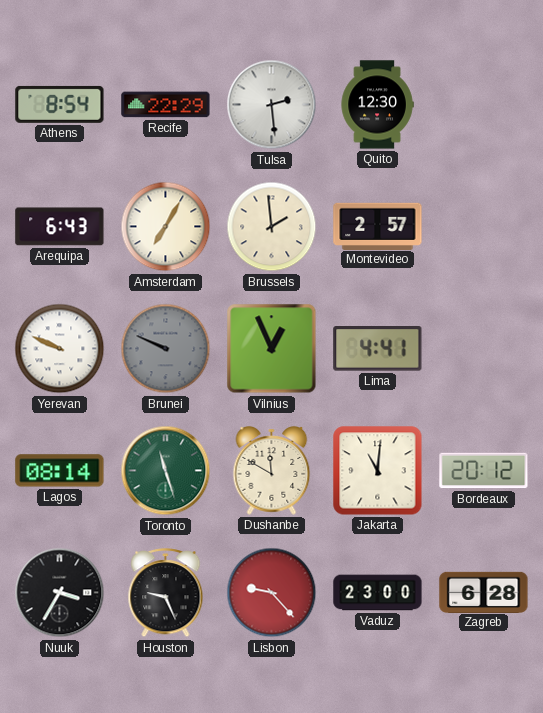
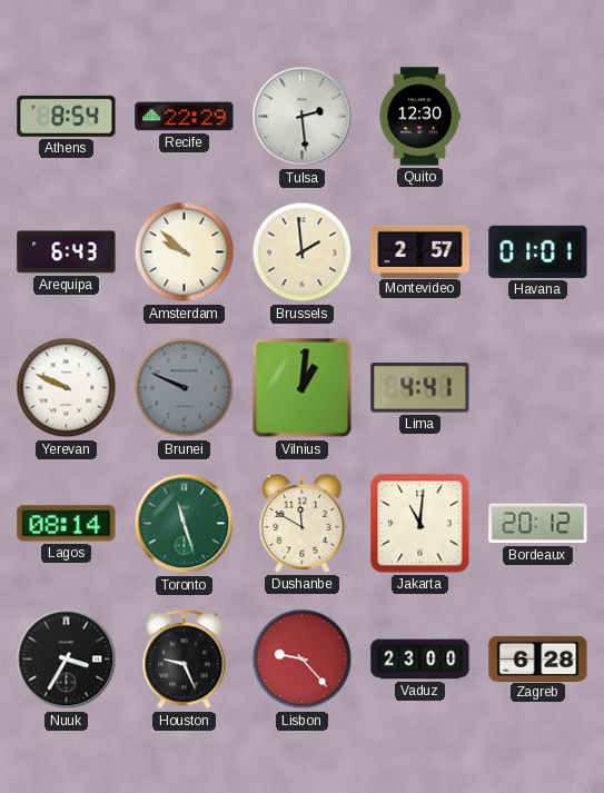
Amsterdam: 7:05 -> 9:52 (185, 252)
Havana: none -> 01:01 (538, 251)
Vilnius: 12:56 -> 1:01 (303, 388)
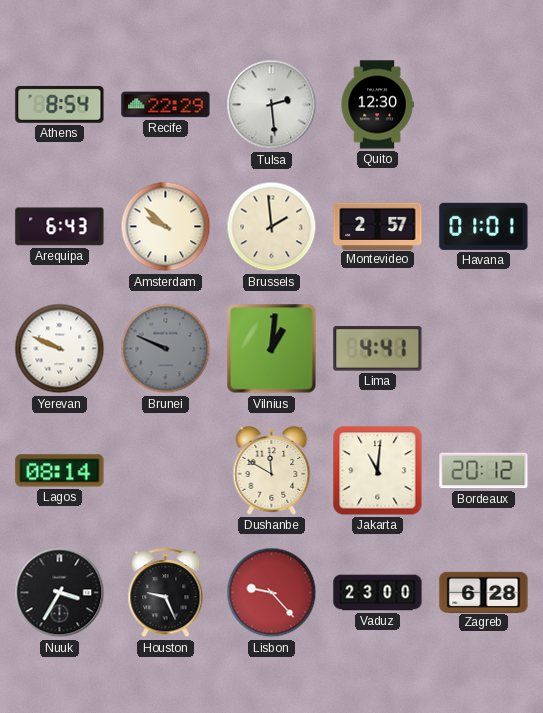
Toronto: 11:27 -> none (185, 524)
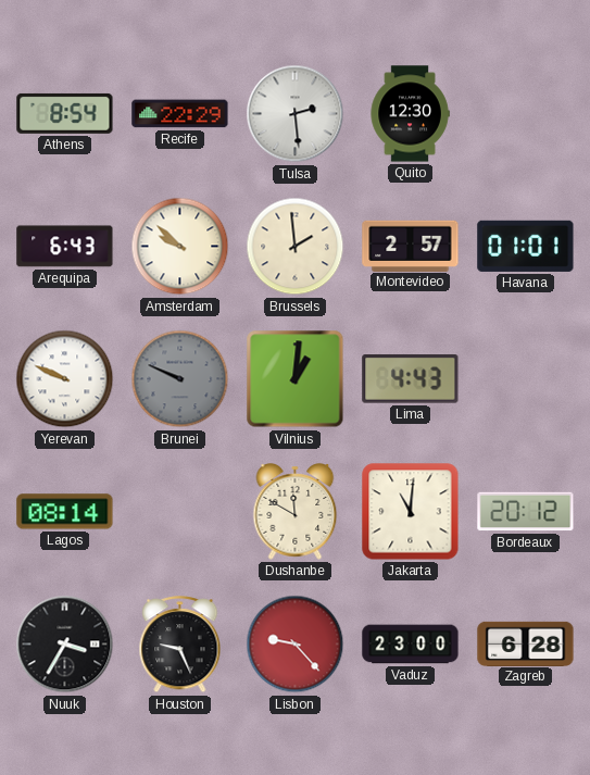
Lima: 4:41 -> 4:43 (411, 379)
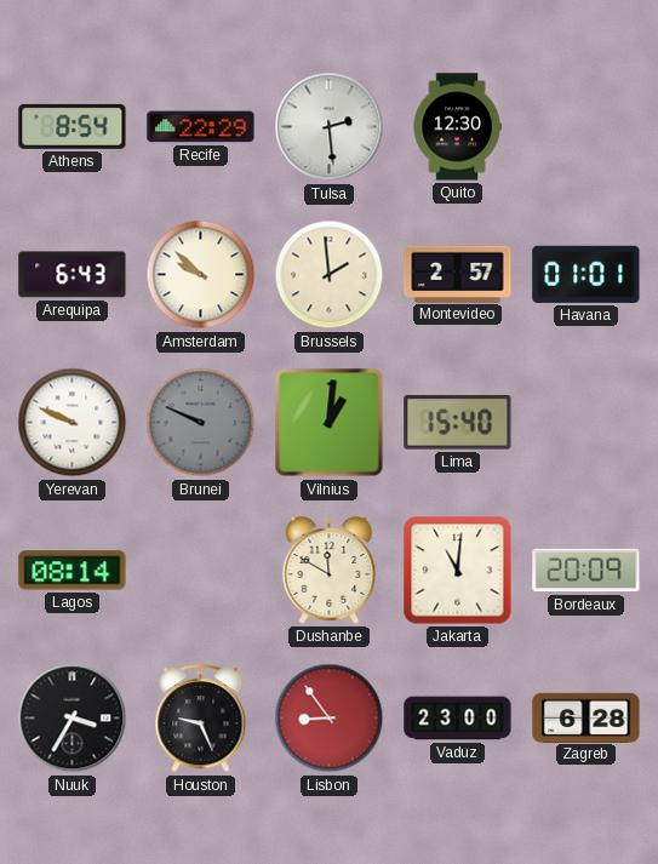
Lima: 4:43 -> 15:40 (458, 423)
Bordeaux: 20:12 -> 20:09 (587, 571)
Lisbon: 9:23 -> 8:54 (330, 719)
